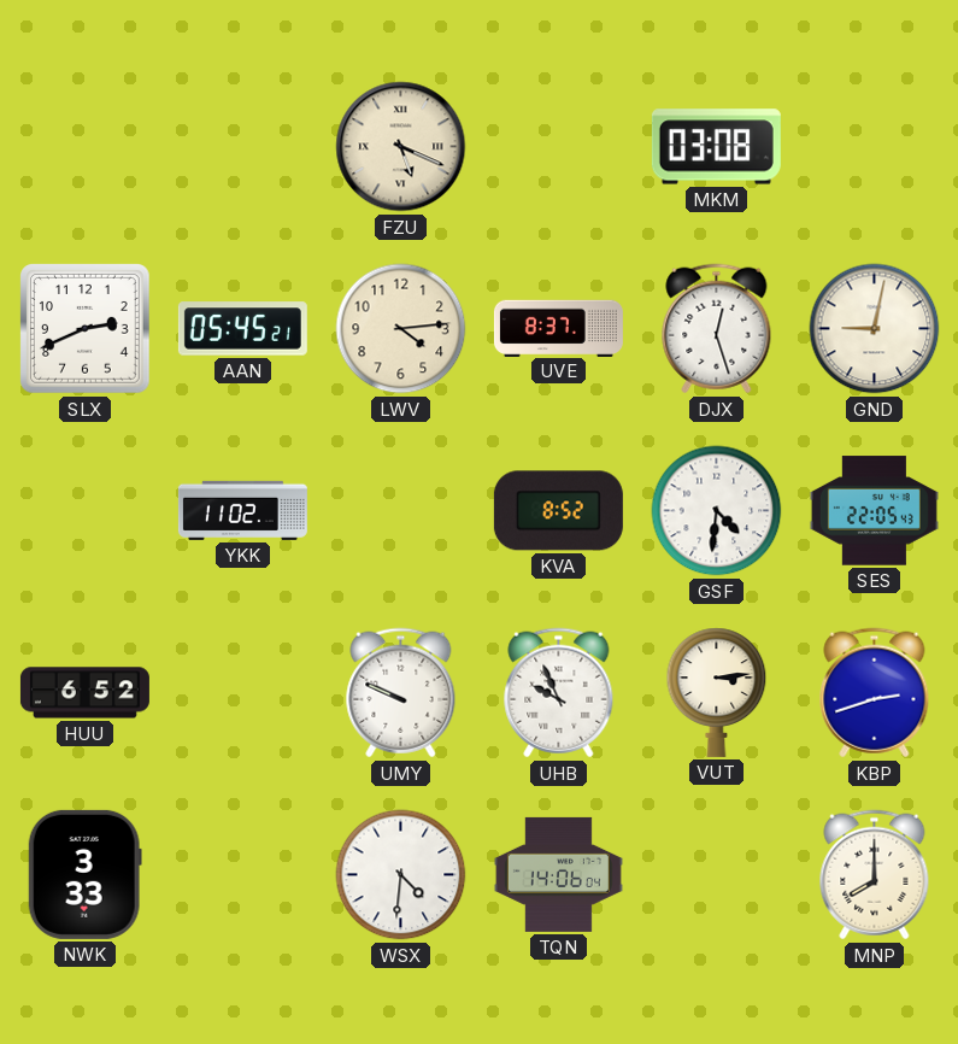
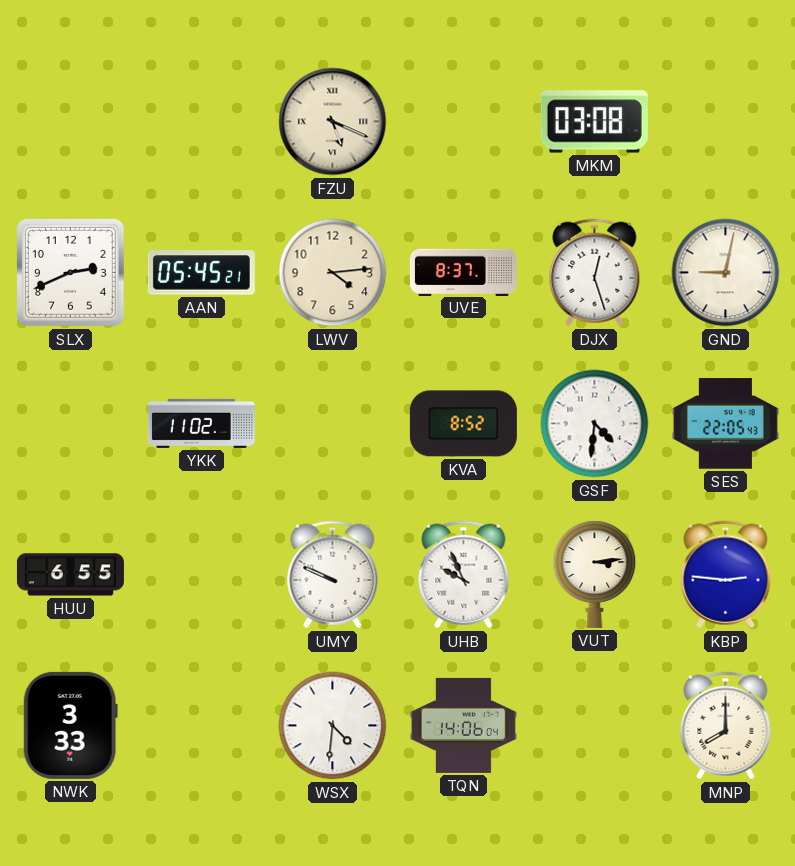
HUU: 6:52 -> 6:55 (70, 575)
KBP: 2:42 -> 2:46 (726, 575)
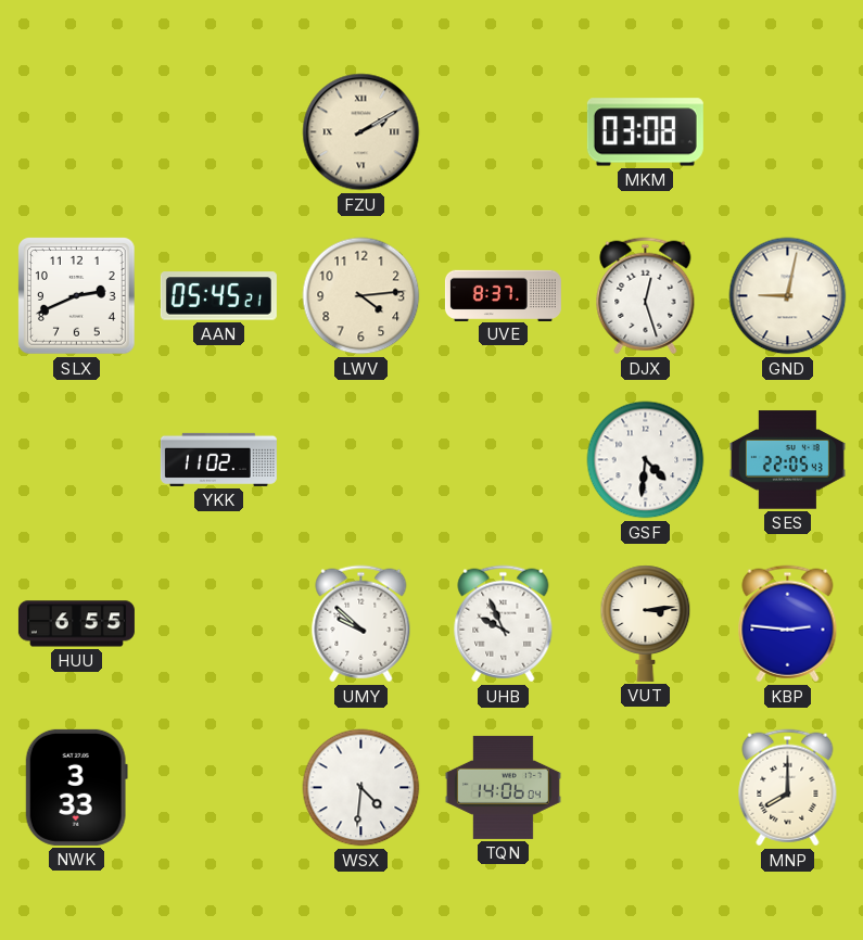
FZU: 5:19 -> 2:10 (361, 132)
KVA: 8:52 -> none (463, 424)
UMY: 9:49 -> 9:52 (361, 624)
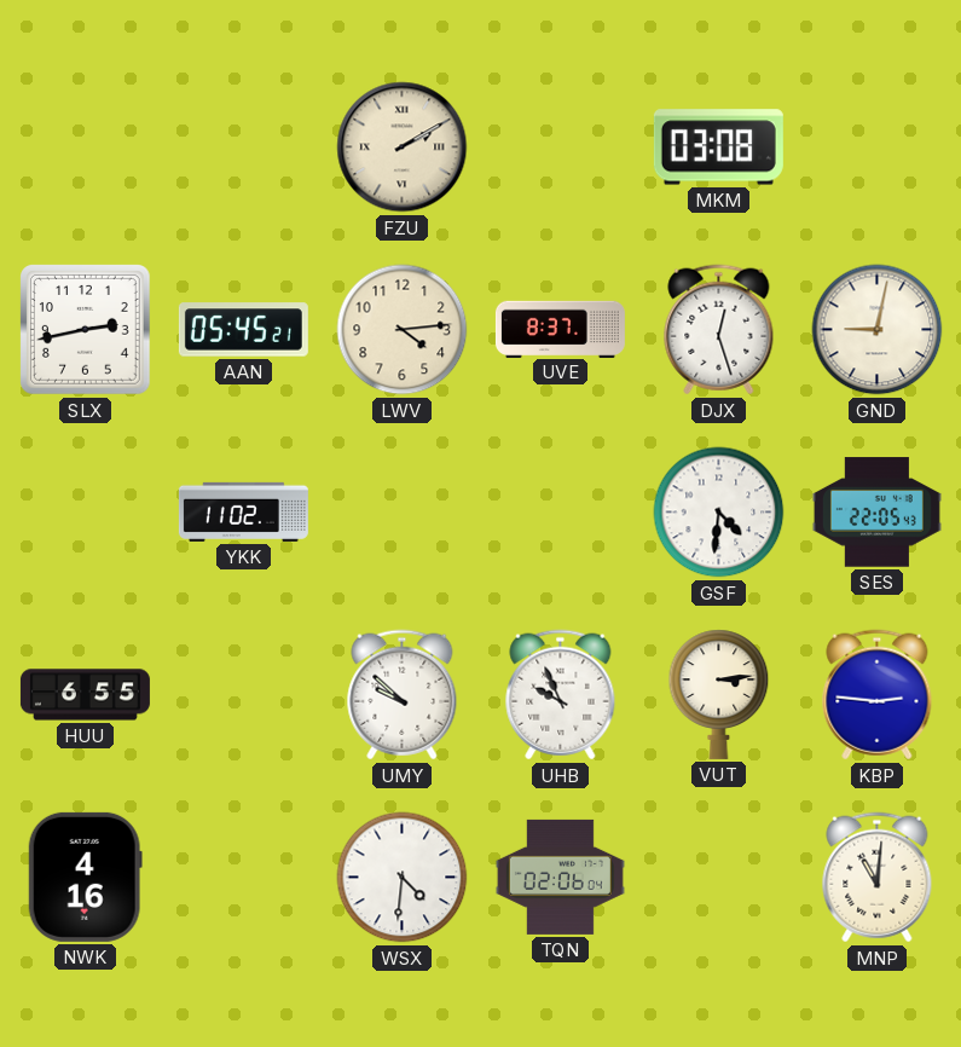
SLX: 2:41 -> 2:43 (86, 330)
NWK: 3:33 -> 4:16 (85, 877)
TQN: 14:06 -> 02:06 (560, 877)
MNP: 8:00 -> 11:01 (878, 878)
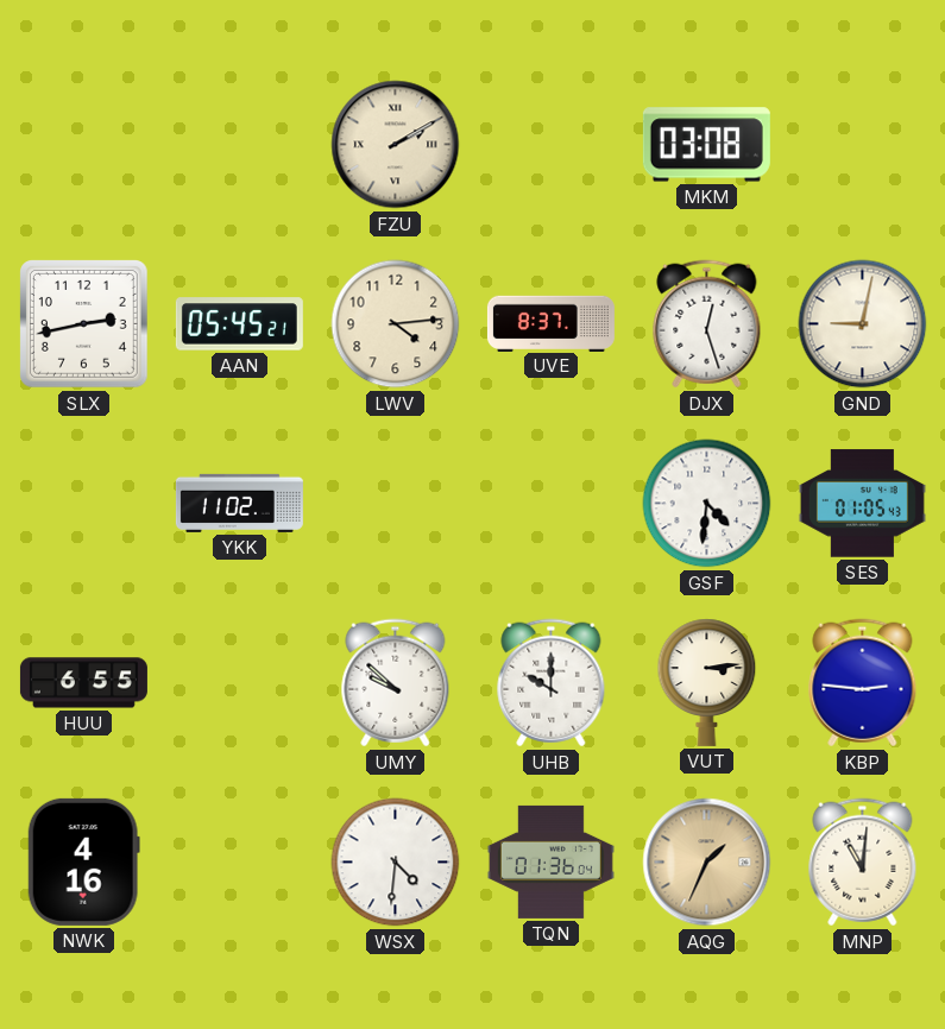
SES: 22:05 -> 01:05 (862, 504)
UHB: 9:56 -> 10:00 (552, 683)
TQN: 02:06 -> 01:36 (550, 861)
AQG: none -> 1:34 (707, 863)
